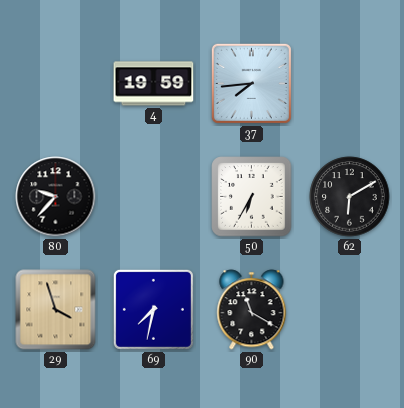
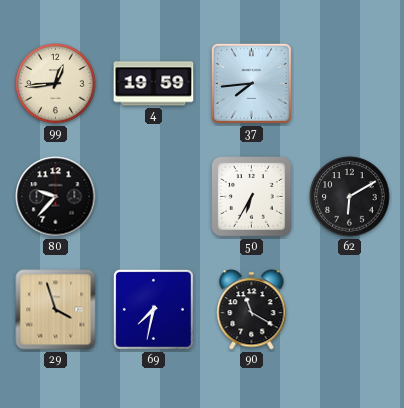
99: none -> 12:44 (56, 84)
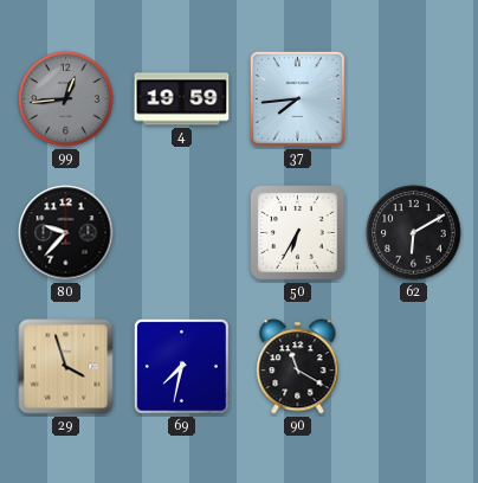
99 dial: cream -> grey (66, 99)
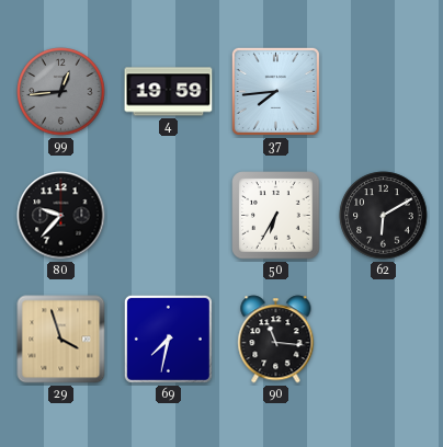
90: 11:20 -> 11:16 (276, 340)
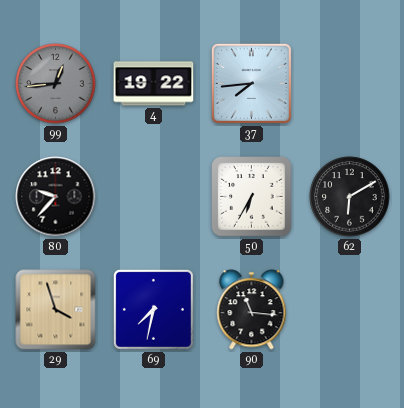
4: 19:59 -> 19:22 (154, 84)
